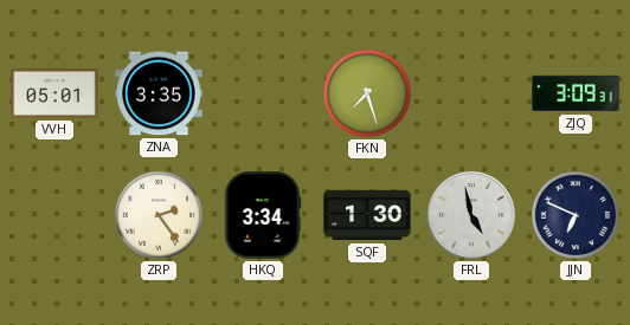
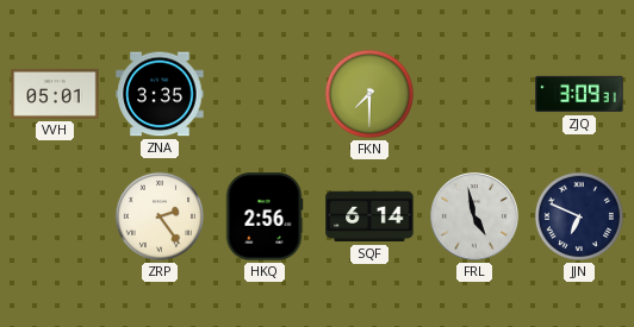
FKN: 7:27 -> 7:30 (369, 94)
HKQ: 3:34 -> 2:56 (265, 216)
SQF: 1:30 -> 6:14 (369, 216)
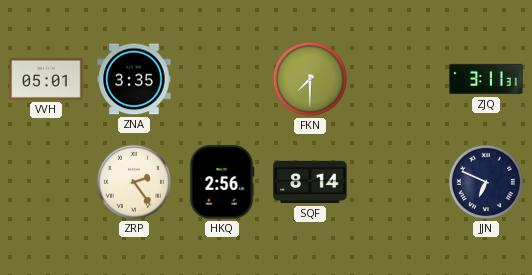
ZJQ: 3:09 -> 3:11 (486, 79)
SQF: 6:14 -> 8:14 (310, 182)
FRL: 4:58 -> none (474, 216)
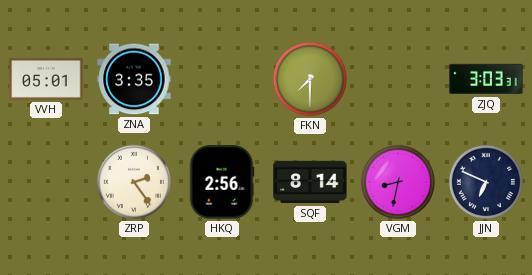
ZJQ: 3:11 -> 3:03 (486, 79)
VGM: none -> 8:32 (398, 182)
